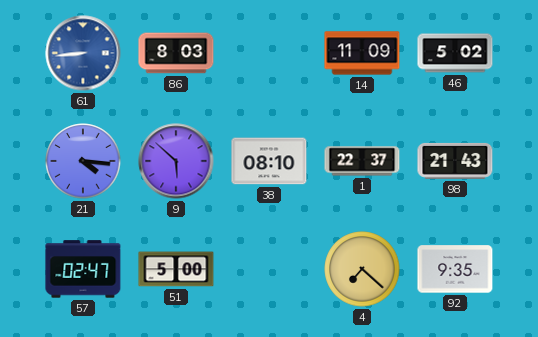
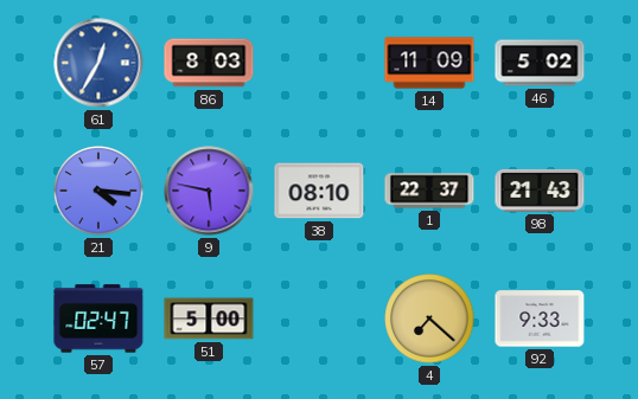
61: 8:44 -> 12:35 (98, 63)
9: 5:52 -> 5:47 (209, 191)
92: 9:35 -> 9:33 (540, 318)
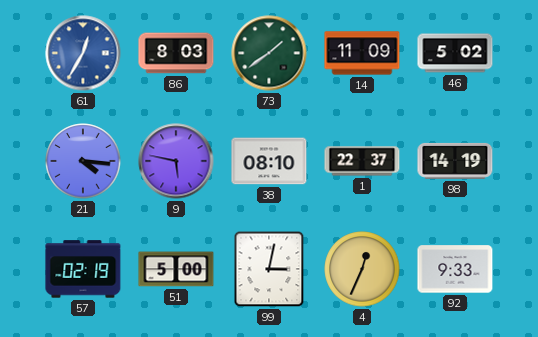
73: none -> 1:39 (269, 53)
98: 21:43 -> 14:19 (455, 161)
57: 02:47 -> 02:19 (83, 269)
99: none -> 3:02 (269, 269)
4: 7:22 -> 12:34 (362, 269)
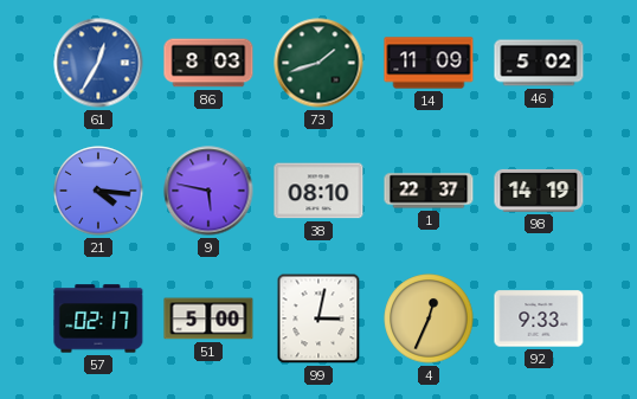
73: 1:39 -> 1:42 (318, 63)
57: 02:19 -> 02:17 (98, 318)
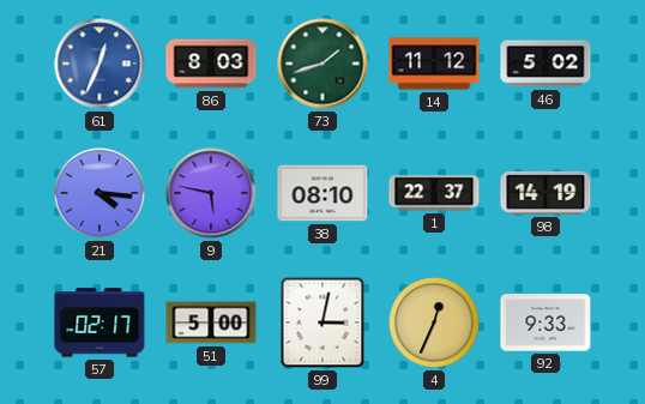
61: 12:35 -> 12:34 (100, 64)
14: 11:09 -> 11:12 (434, 64)
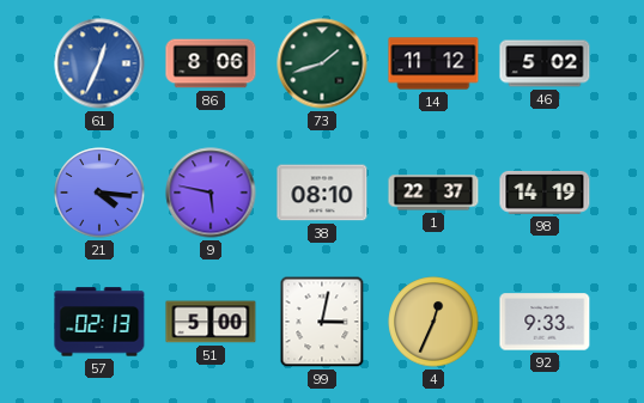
86: 8:03 -> 8:06 (211, 63)
57: 02:17 -> 02:13 (99, 322)
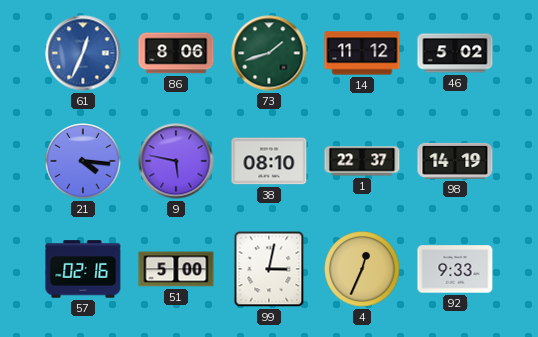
57: 02:13 -> 02:16 (83, 269)
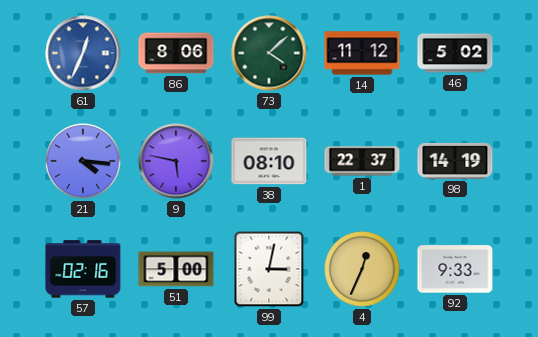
73: 1:42 -> 4:08 (269, 53)
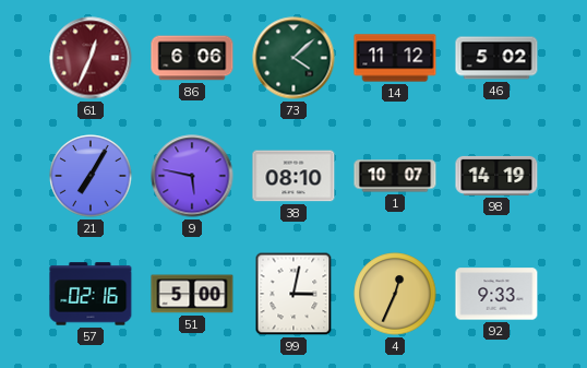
61 dial: blue -> burgundy (91, 58)
86: 8:06 -> 6:06 (192, 58)
21: 4:16 -> 7:05 (91, 176)
1: 22:37 -> 10:07 (395, 176)
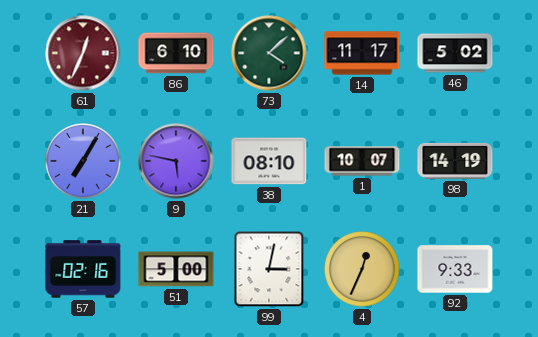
86: 6:06 -> 6:10 (176, 53)
14: 11:12 -> 11:17 (362, 53)
